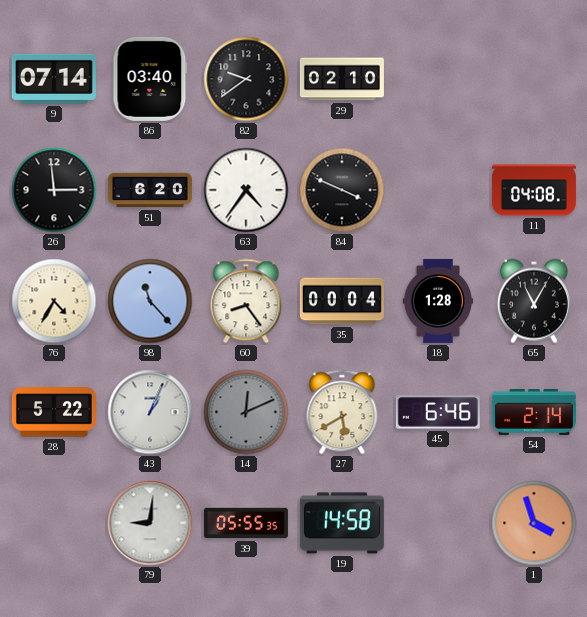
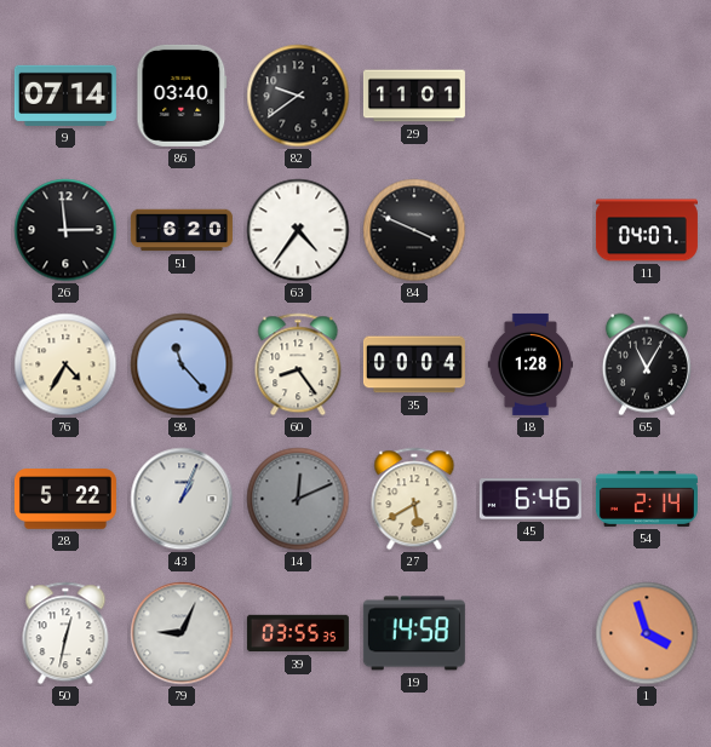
29: 02:10 -> 11:01 (414, 96)
11: 04:08 -> 04:07 (647, 230)
50: none -> 12:32 (65, 633)
79: 9:01 -> 9:04 (182, 633)
39: 05:55 -> 03:55 (298, 633)
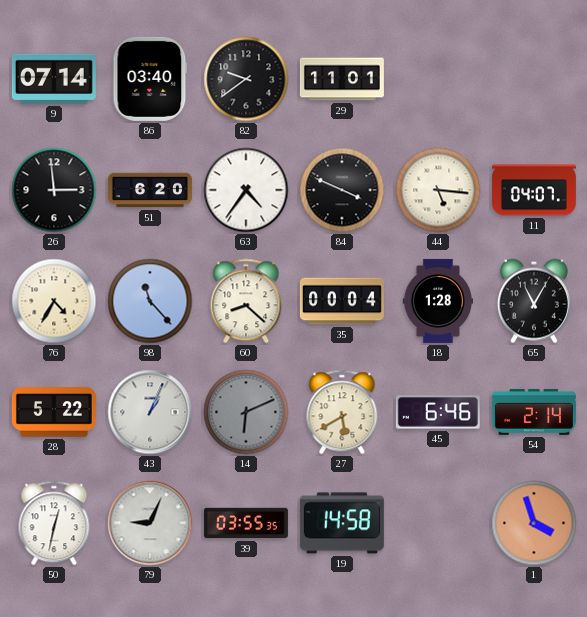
44: none -> 5:16 (438, 190)
60: 8:24 -> 8:22 (246, 301)
14: 12:11 -> 6:11 (246, 412)
